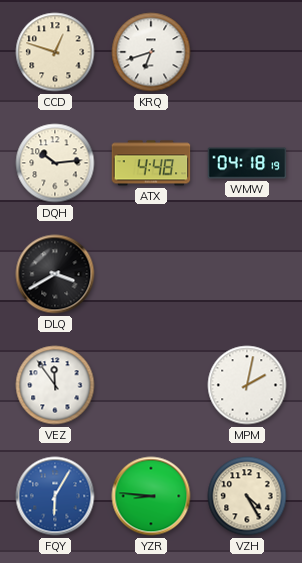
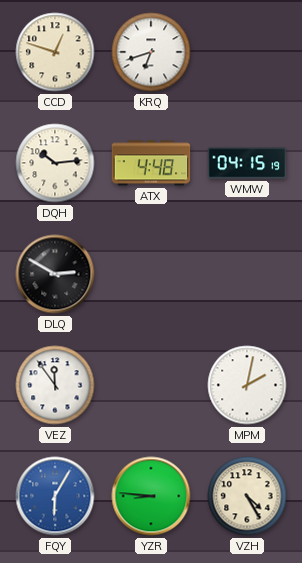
WMW: 04:18 -> 04:15 (247, 163)
DLQ: 3:40 -> 2:50 (55, 274)
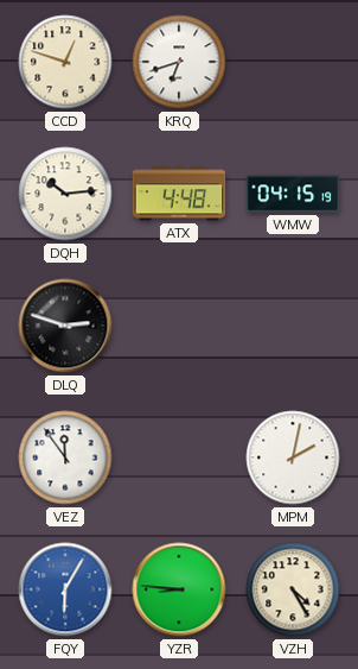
DLQ: 2:50 -> 2:48 (65, 326)
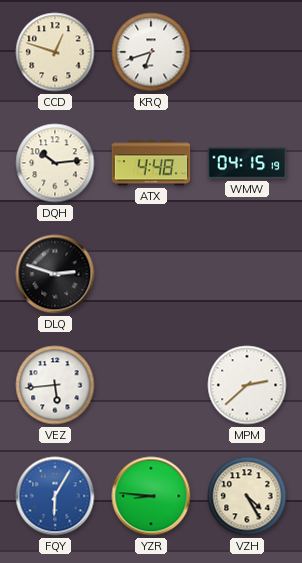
VEZ: 11:54 -> 5:44 (55, 385)
MPM: 2:02 -> 2:38 (247, 385)
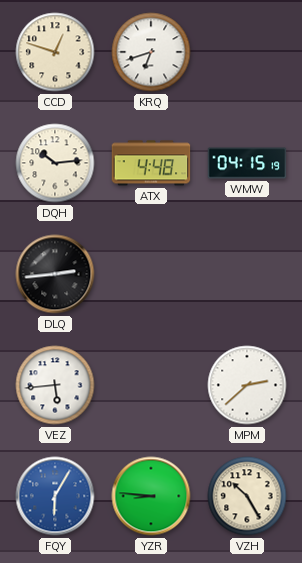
DLQ: 2:48 -> 2:44 (55, 274)
VZH: 4:25 -> 10:25 (247, 496)
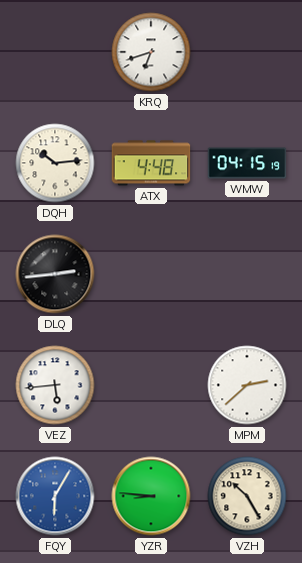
CCD: 12:48 -> none (55, 52)
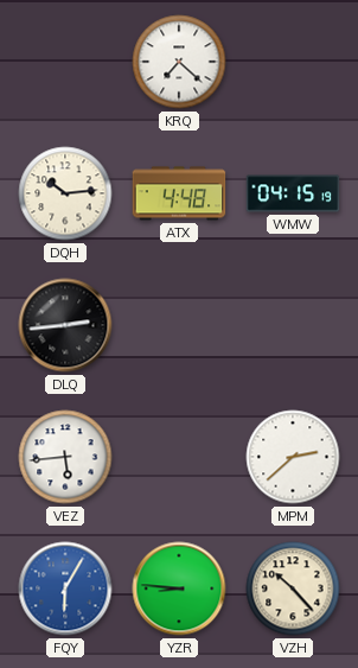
KRQ: 6:42 -> 7:22 (179, 62)
VZH: 10:25 -> 10:23 (293, 589)
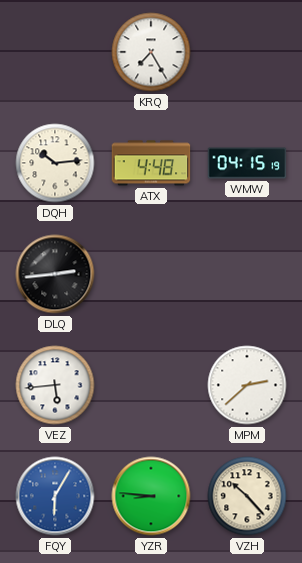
KRQ: 7:22 -> 7:25 (151, 52)
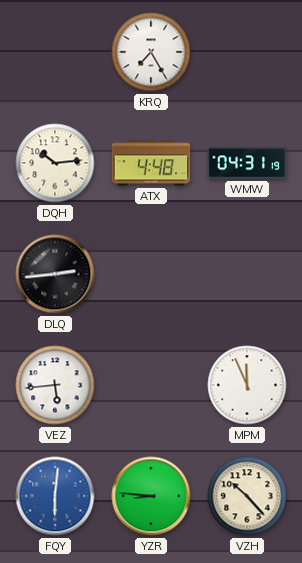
WMW: 04:15 -> 04:31 (247, 163)
MPM: 2:38 -> 11:56 (247, 385)
FQY: 6:05 -> 6:01 (55, 496)
